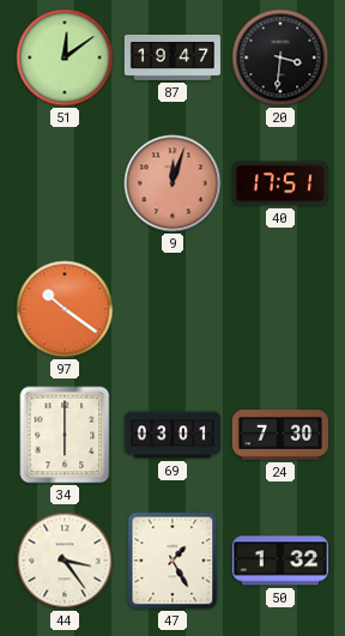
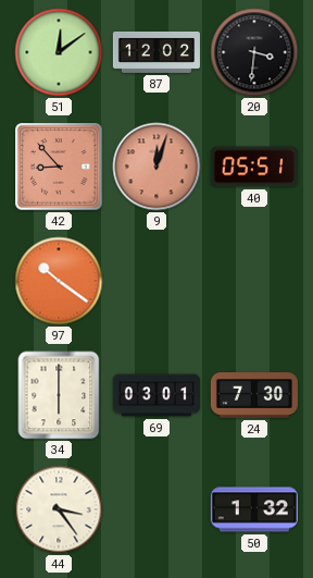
87: 19:47 -> 12:02 (156, 52)
42: none -> 8:53 (59, 167)
40: 17:51 -> 05:51 (254, 167)
47: 1:25 -> none (172, 561)
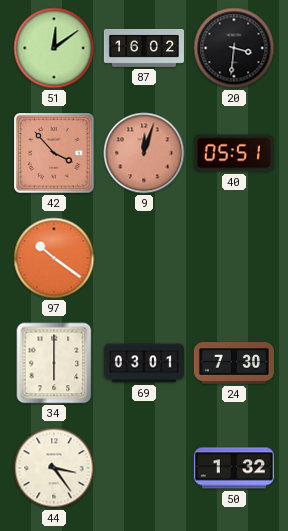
87: 12:02 -> 16:02 (144, 48)
42: 8:53 -> 3:53 (54, 153)
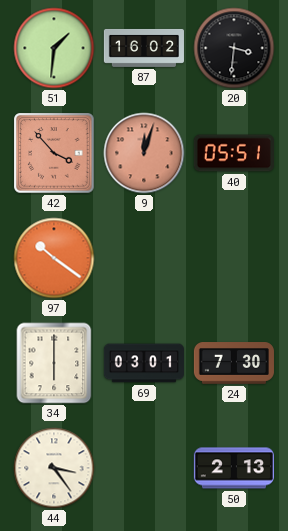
51: 12:09 -> 1:31 (54, 48)
50: 1:32 -> 2:13 (234, 468)
